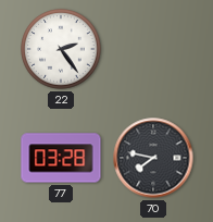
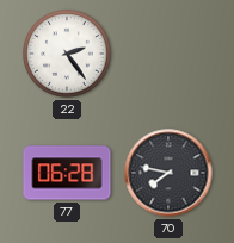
77: 03:28 -> 06:28 (67, 173)
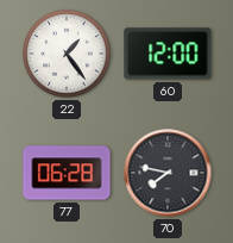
22: 2:24 -> 1:24 (67, 54)
60: none -> 12:00 (168, 54)
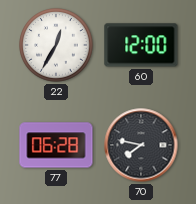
22: 1:24 -> 12:35 (56, 45)
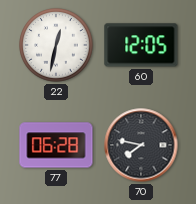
22: 12:35 -> 12:32 (56, 45)
60: 12:00 -> 12:05 (141, 45)
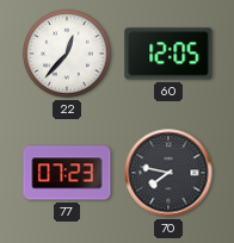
22: 12:32 -> 12:37 (67, 54)
77: 06:28 -> 07:23 (67, 173)
